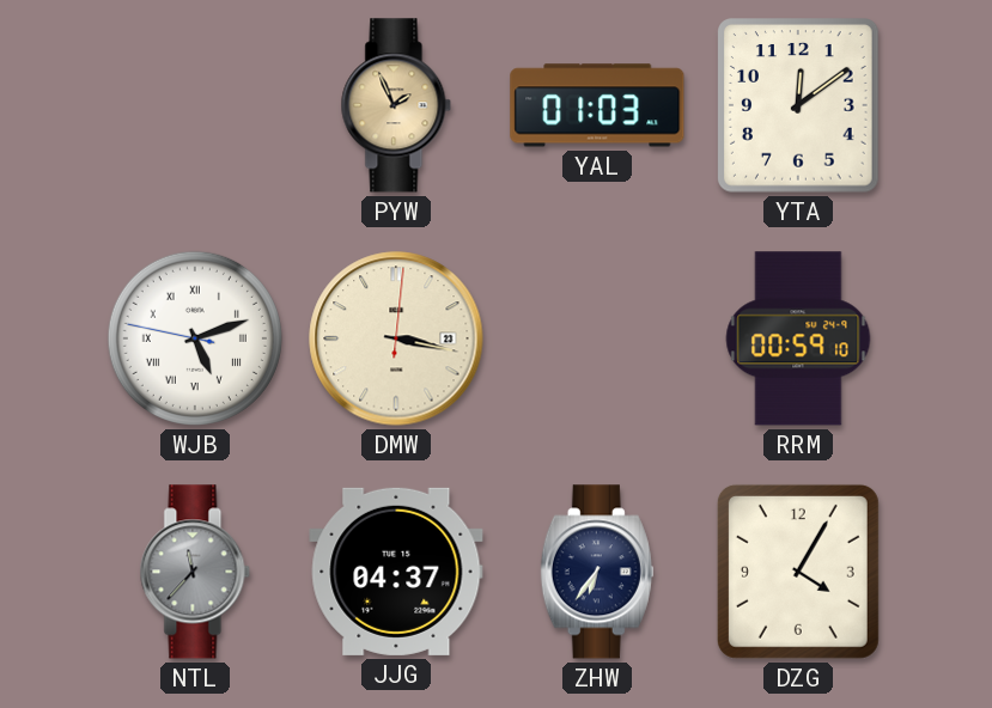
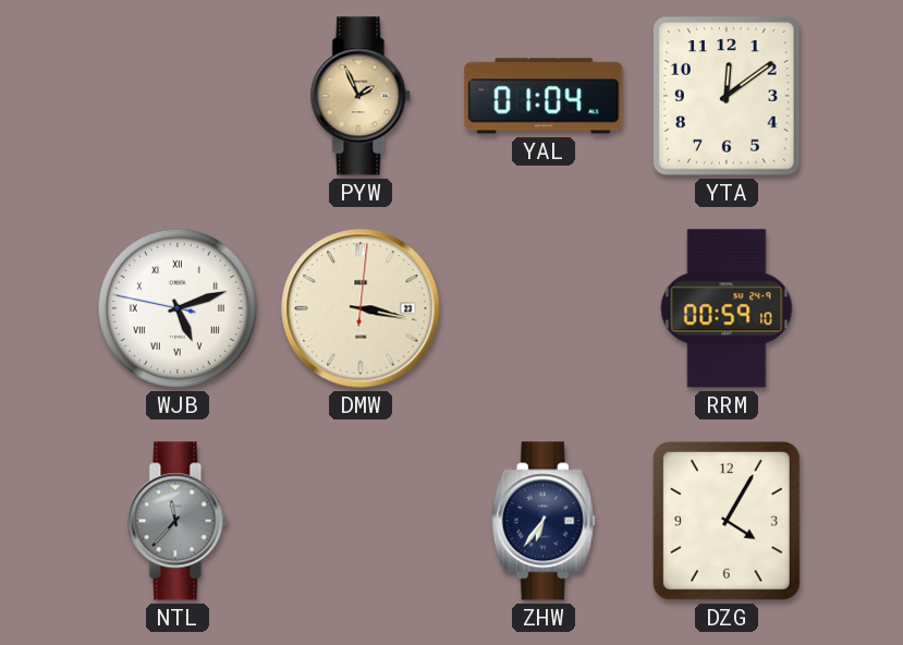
YAL: 01:03 -> 01:04 (544, 96)
JJG: 04:37 -> none (396, 572)
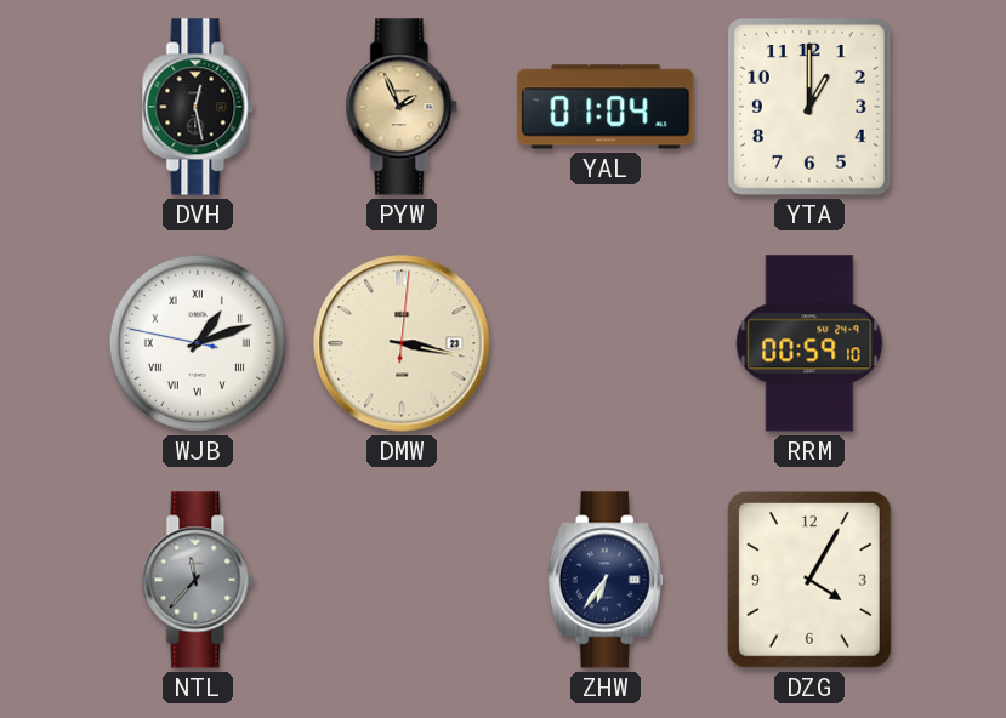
DVH: none -> 12:28 (198, 107)
YTA: 12:09 -> 1:00 (811, 107)
WJB: 5:11 -> 1:11 (198, 343)
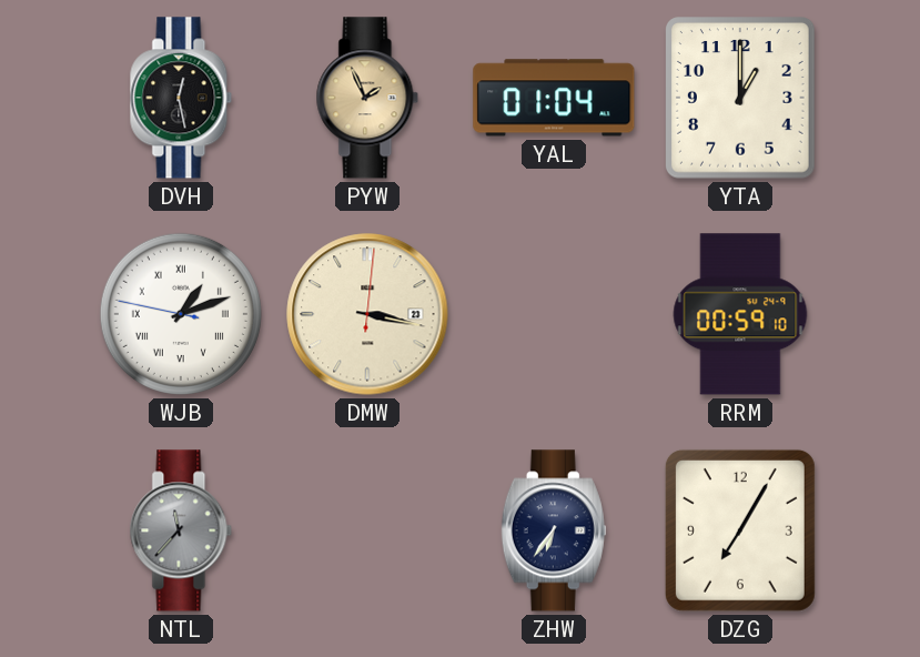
DZG: 4:05 -> 7:05 (740, 530)
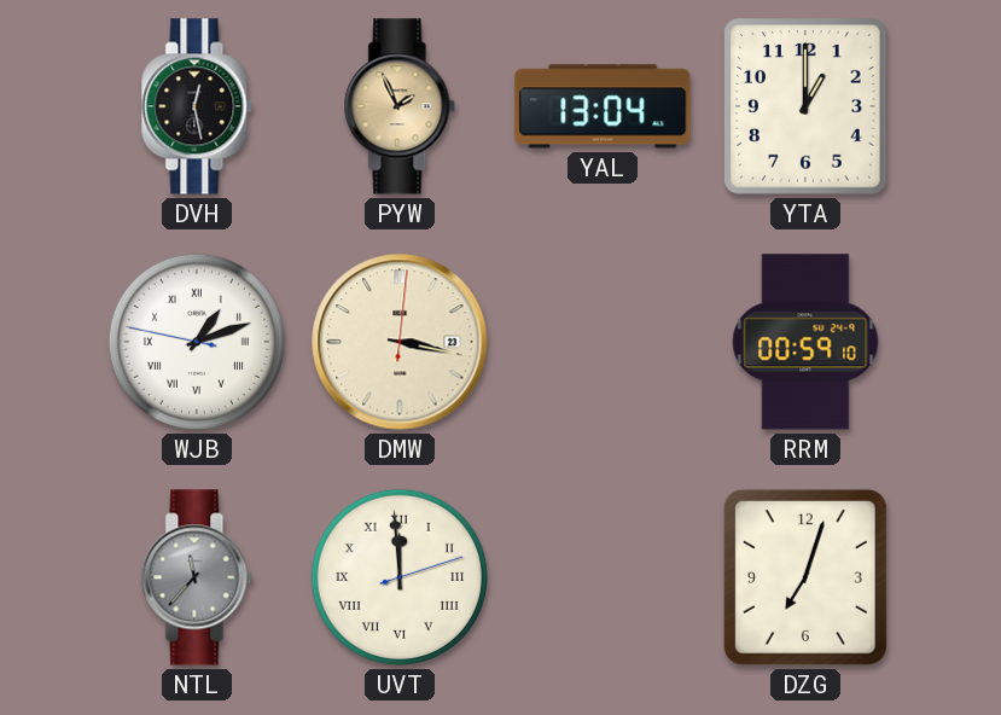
YAL: 01:04 -> 13:04 (603, 106)
UVT: none -> 11:59 (400, 577)
ZHW: 6:36 -> none (554, 530)
DZG: 7:05 -> 7:03 (805, 577)
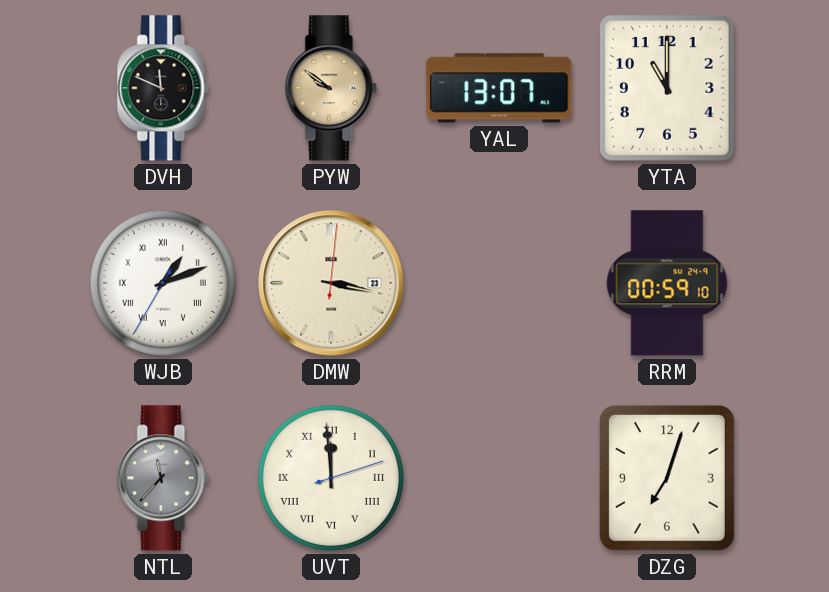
DVH: 12:28 -> 11:49 (163, 88)
PYW: 1:56 -> 9:51 (331, 88)
YAL: 13:04 -> 13:07 (499, 88)
YTA: 1:00 -> 11:00 (668, 88)
WJB: 1:11:47 -> 1:11:35 (163, 283)
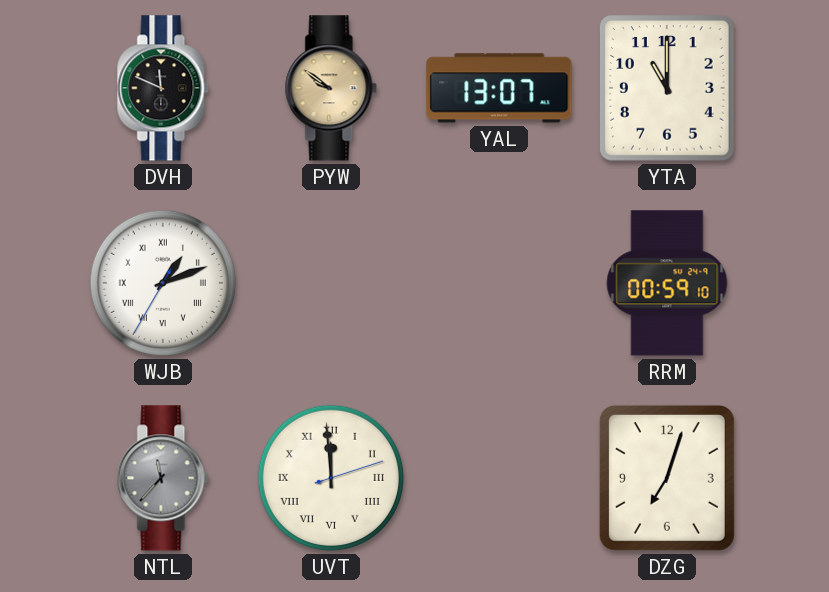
DMW: 3:17 -> none (331, 283)
